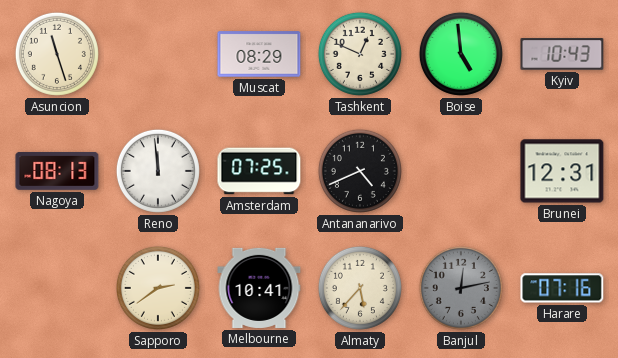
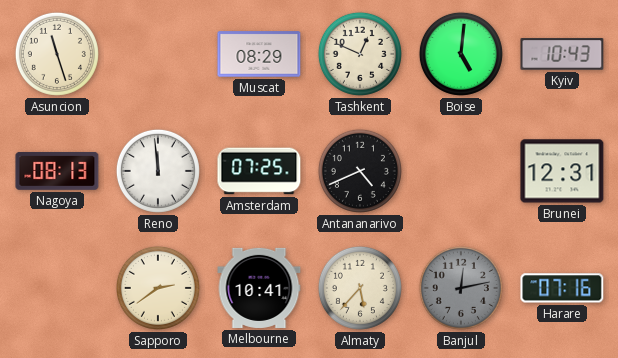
Boise: 4:59 -> 5:01 (461, 54)
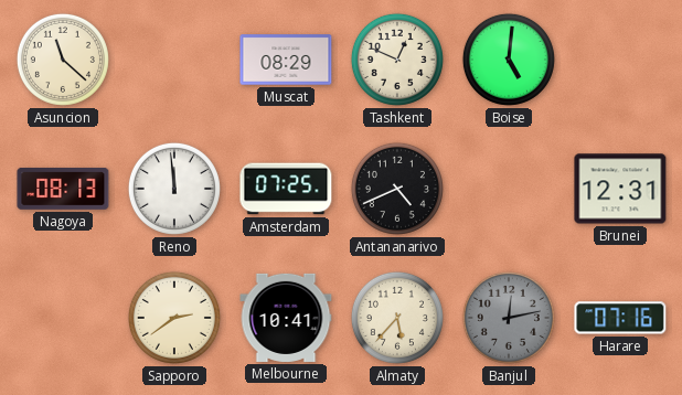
Asuncion: 11:27 -> 11:22 (63, 60)
Kyiv: 10:43 -> none (562, 54)
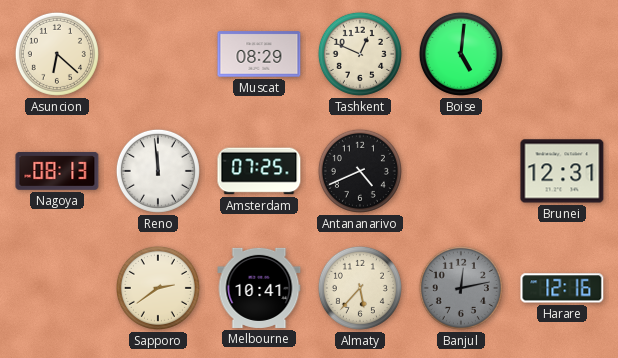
Asuncion: 11:22 -> 6:22 (57, 54)
Harare: 07:16 -> 12:16 (562, 288)
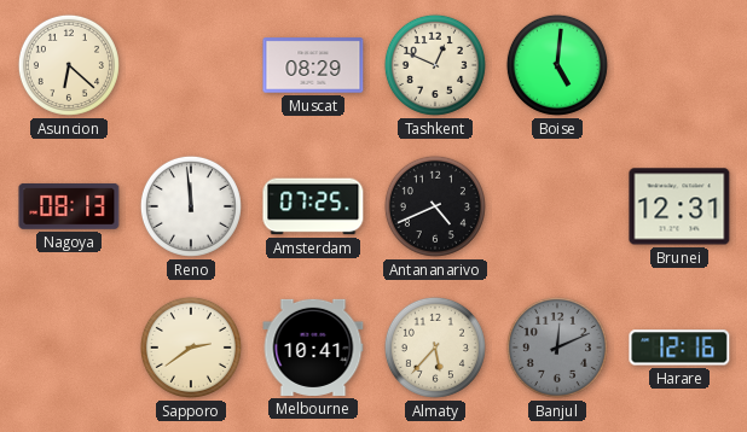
Banjul: 12:13 -> 12:11 (557, 348)
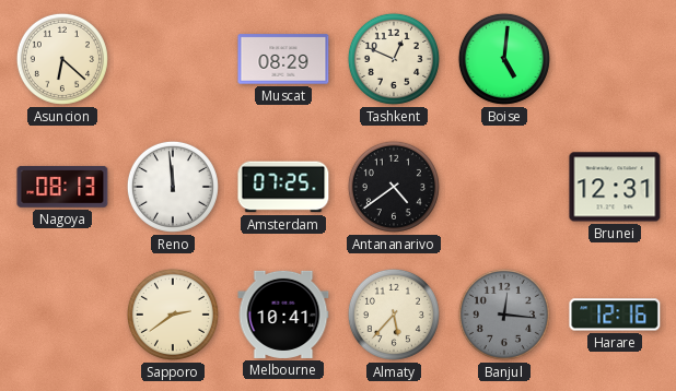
Antananarivo: 4:41 -> 4:39 (394, 187)
Banjul: 12:11 -> 12:16 (504, 315)
